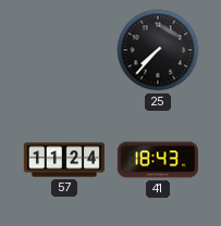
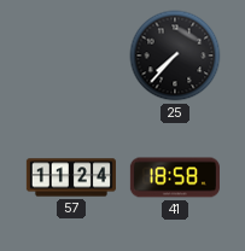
41: 18:43 -> 18:58 (175, 177)
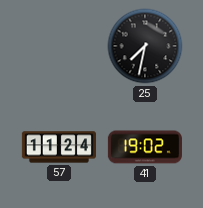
25: 7:37 -> 7:32 (145, 46)
41: 18:58 -> 19:02 (145, 147)
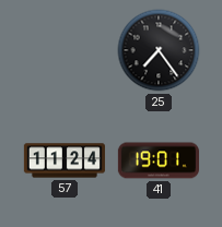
25: 7:32 -> 7:24 (159, 50)
41: 19:02 -> 19:01 (159, 160)
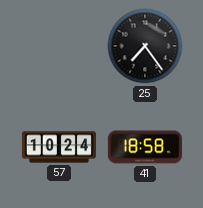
57: 11:24 -> 10:24 (59, 147)
41: 19:01 -> 18:58 (145, 147)
